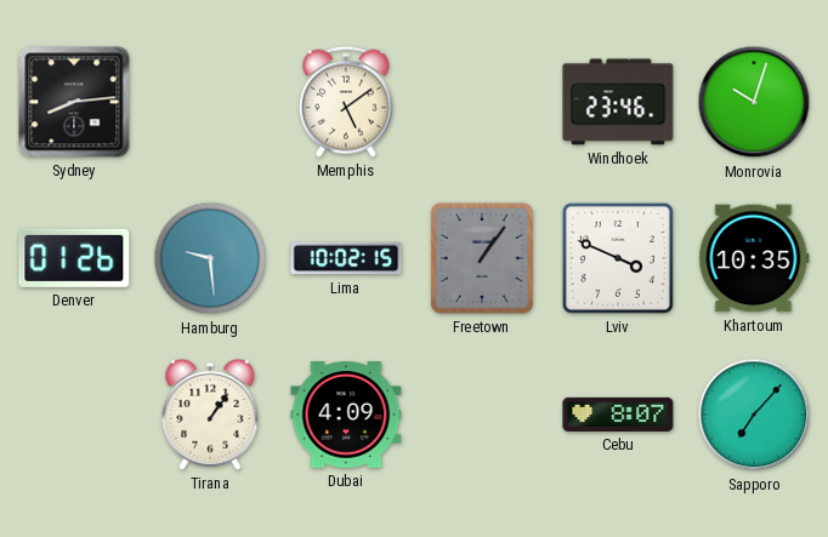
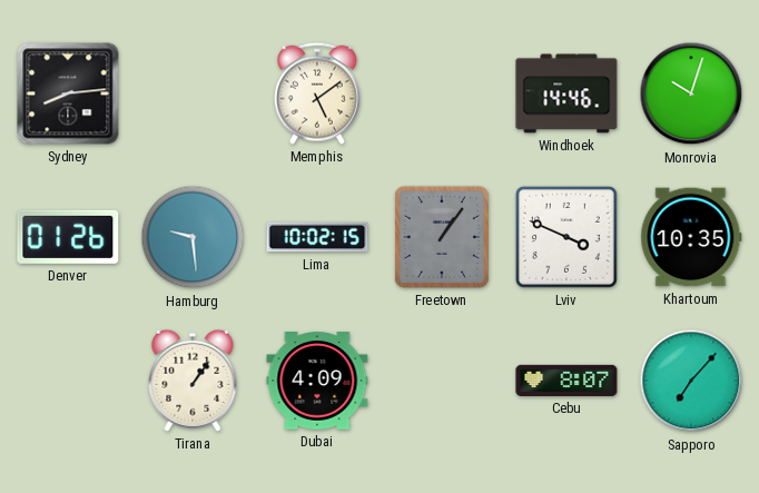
Windhoek: 23:46 -> 14:46 (566, 93)
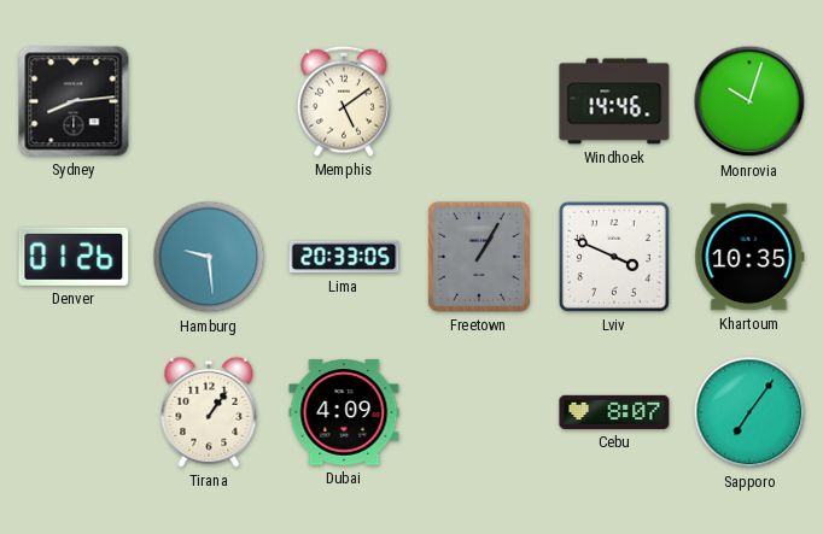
Lima: 10:02 -> 20:33 (344, 257)
Freetown: 1:06 -> 1:05 (479, 257)
Sapporo: 7:07 -> 7:06 (749, 412)
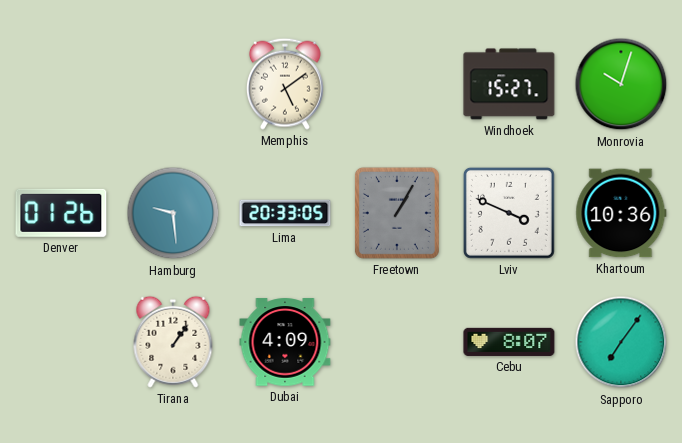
Sydney: 8:14 -> none (74, 101)
Windhoek: 14:46 -> 15:27 (509, 84)
Khartoum: 10:35 -> 10:36 (621, 213)
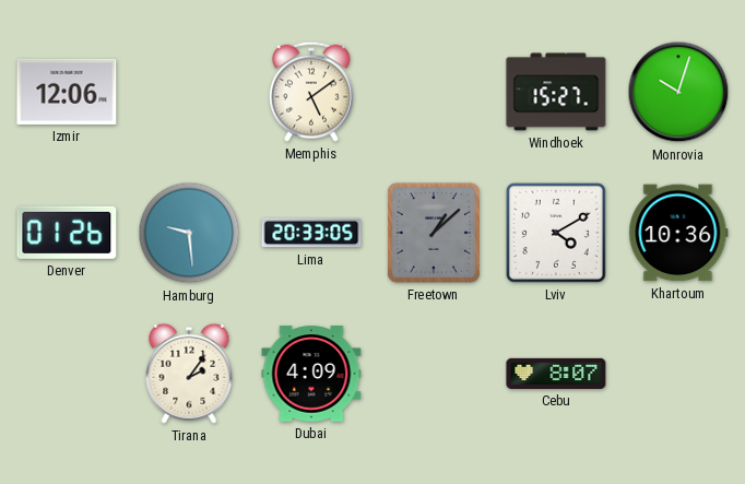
Izmir: none -> 12:06 (67, 92)
Freetown: 1:05 -> 1:08 (434, 233)
Lviv: 3:49 -> 4:10 (556, 233)
Tirana: 1:06 -> 2:06 (189, 374)
Sapporo: 7:06 -> none (621, 342)
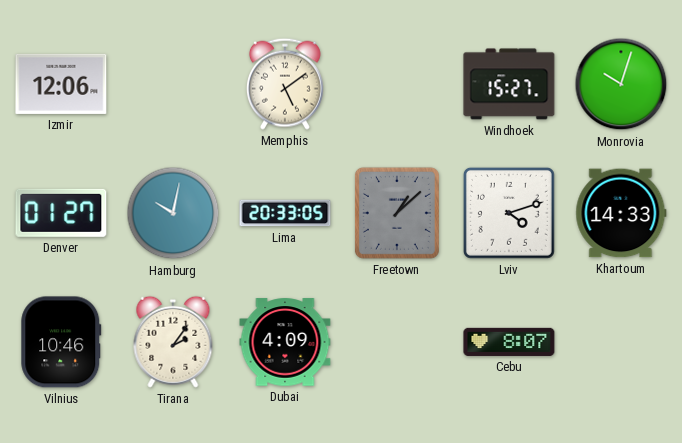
Denver: 01:26 -> 01:27 (61, 213)
Hamburg: 9:29 -> 10:02 (173, 213)
Lviv: 4:10 -> 4:12 (509, 213)
Khartoum: 10:36 -> 14:33 (621, 213)
Vilnius: none -> 10:46 (61, 342)
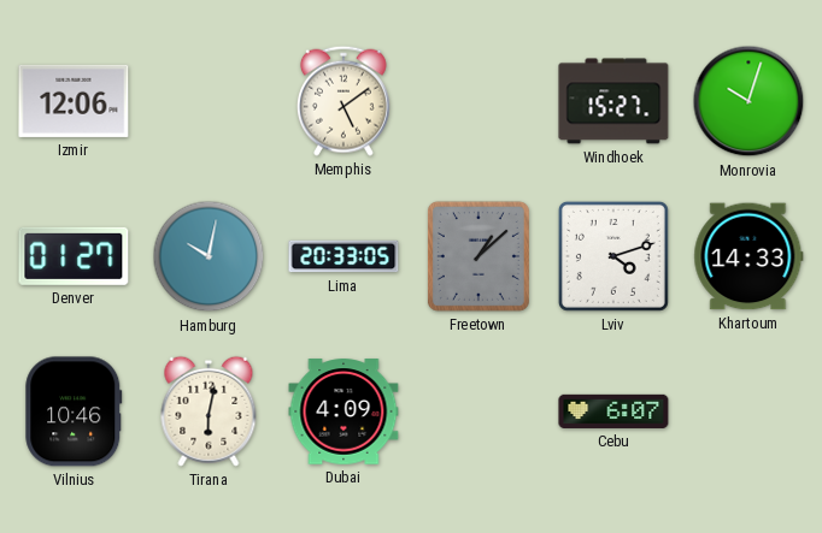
Tirana: 2:06 -> 6:02 (209, 411)
Cebu: 8:07 -> 6:07 (613, 411)
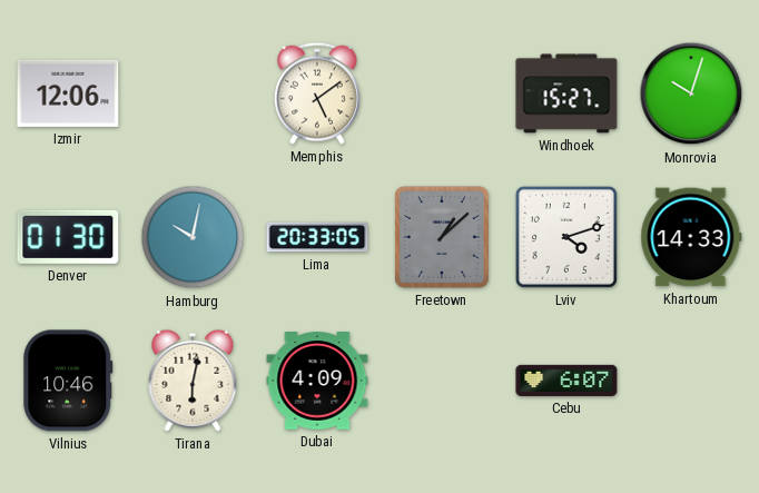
Denver: 01:27 -> 01:30 (68, 237)
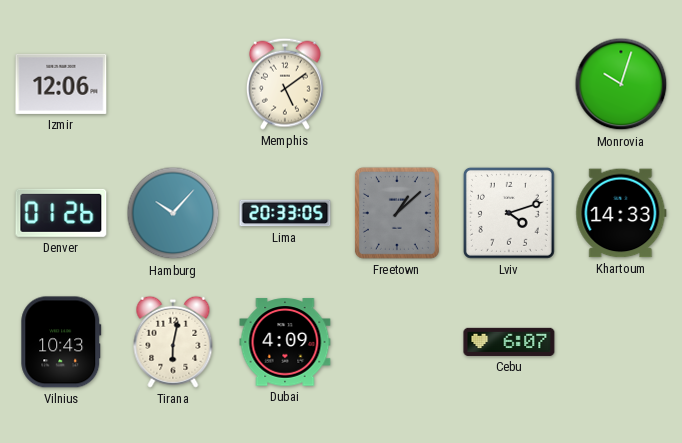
Windhoek: 15:27 -> none (566, 93)
Denver: 01:30 -> 01:26 (61, 213)
Hamburg: 10:02 -> 10:07 (173, 213)
Vilnius: 10:46 -> 10:43 (61, 342)
